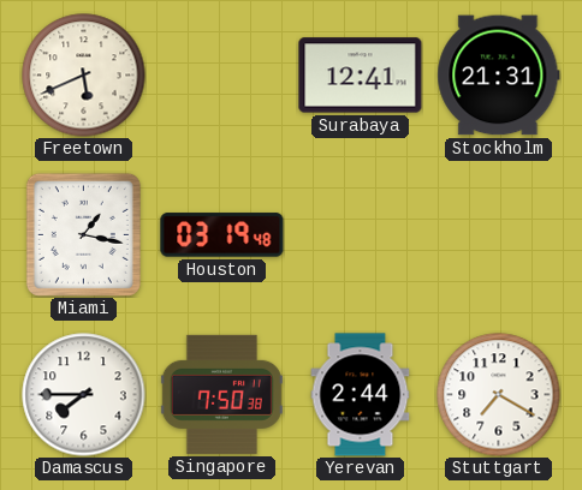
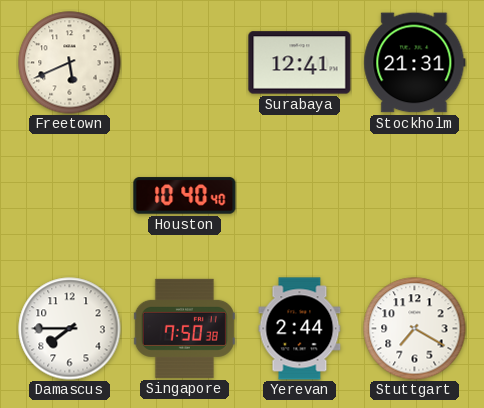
Miami: 1:17 -> none (83, 234)
Houston: 03:19 -> 10:40 (185, 196)
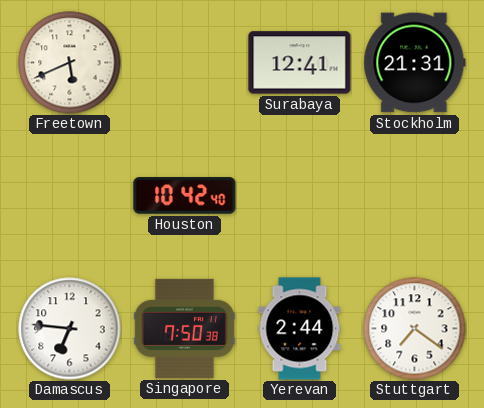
Houston: 10:40 -> 10:42 (185, 196)
Damascus: 7:45 -> 6:46 (70, 329)
Stuttgart: 7:20 -> 7:21 (415, 329)
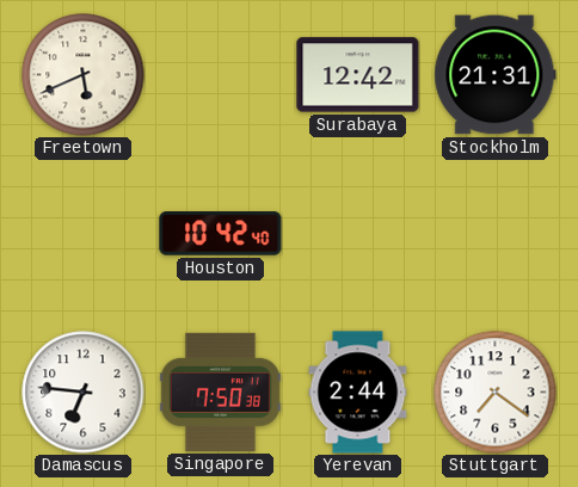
Surabaya: 12:41 -> 12:42 (358, 75)
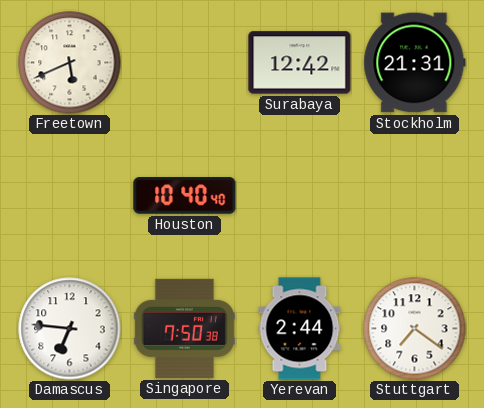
Houston: 10:42 -> 10:40 (185, 196)
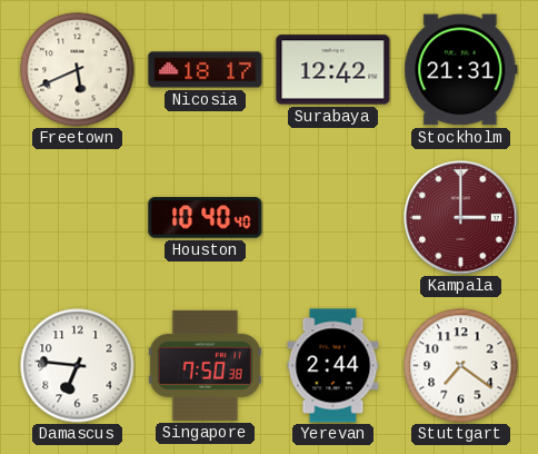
Nicosia: none -> 18:17 (206, 70)
Kampala: none -> 3:00 (461, 218)
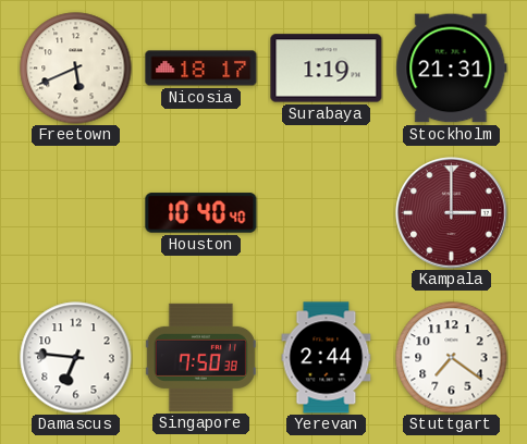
Surabaya: 12:42 -> 1:19 (327, 69)
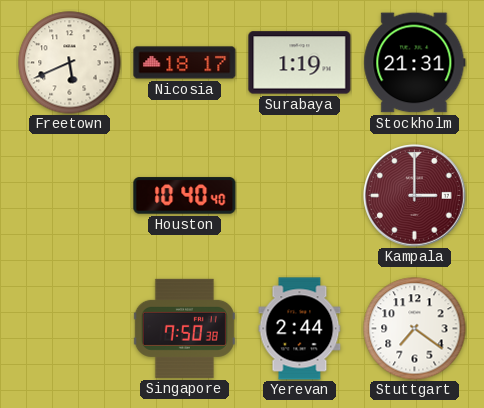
Damascus: 6:46 -> none (76, 358)
